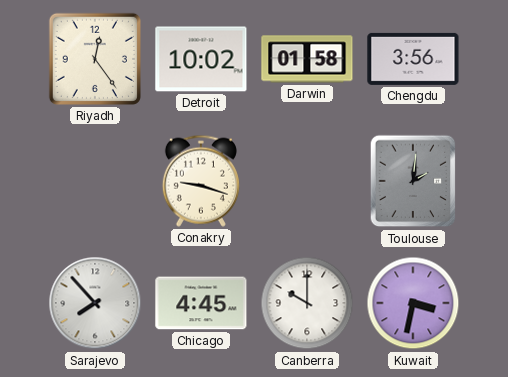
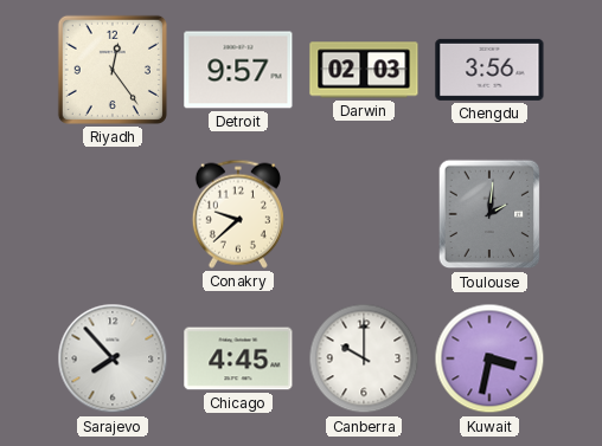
Detroit: 10:02 -> 9:57 (238, 70)
Darwin: 01:58 -> 02:03 (364, 70)
Conakry: 9:18 -> 9:38 (238, 214)
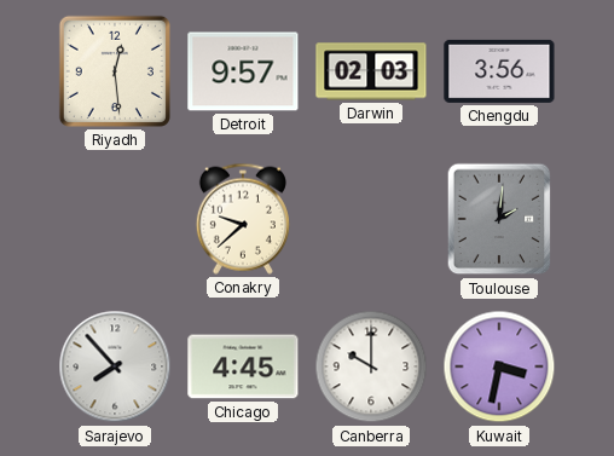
Riyadh: 12:24 -> 12:29 (115, 71)
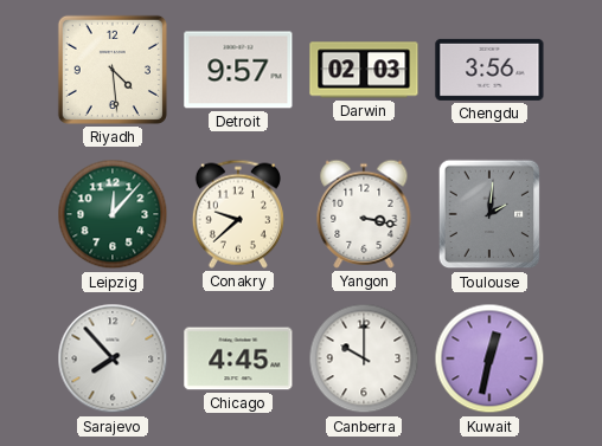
Riyadh: 12:29 -> 4:29 (113, 70)
Leipzig: none -> 12:07 (113, 214)
Yangon: none -> 3:17 (364, 214)
Kuwait: 3:32 -> 12:32 (489, 358)
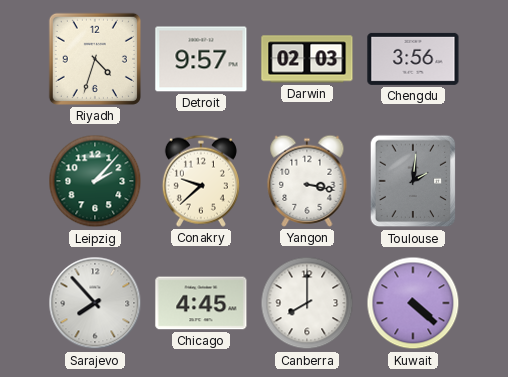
Riyadh: 4:29 -> 4:33 (95, 59)
Leipzig: 12:07 -> 2:07 (95, 181)
Canberra: 10:00 -> 8:00 (307, 303)
Kuwait: 12:32 -> 4:22 (413, 303)
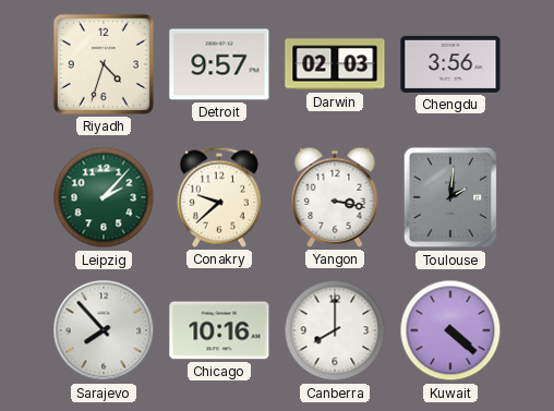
Chicago: 4:45 -> 10:16 (219, 330)
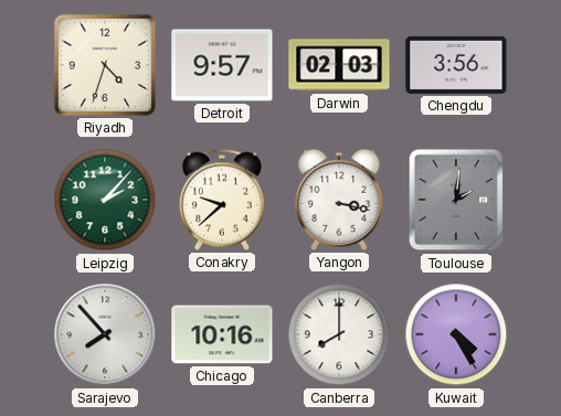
Kuwait: 4:22 -> 4:25 (456, 334)
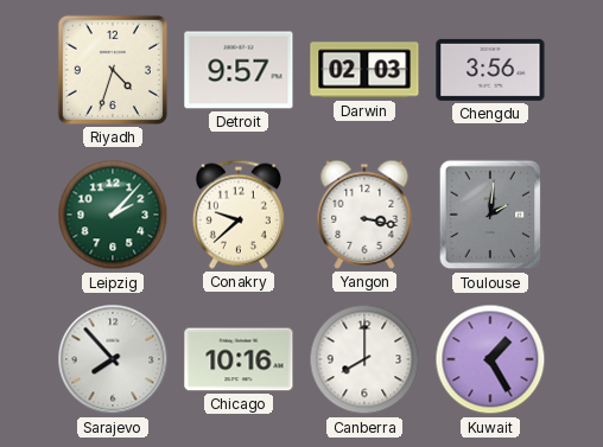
Kuwait: 4:25 -> 1:25 (490, 359)
